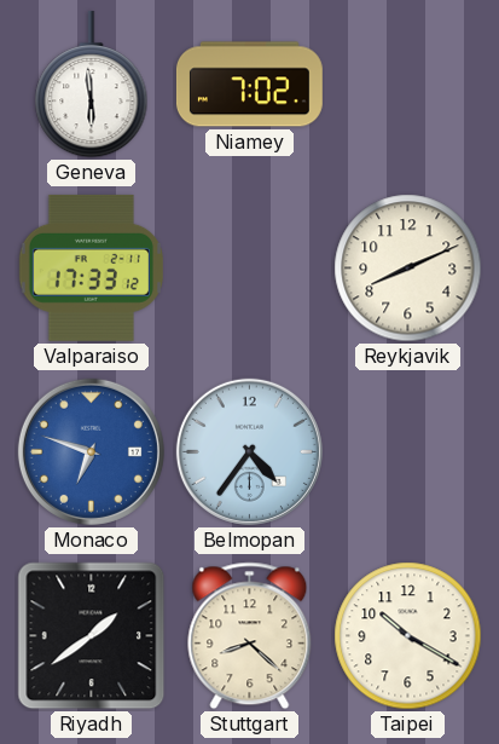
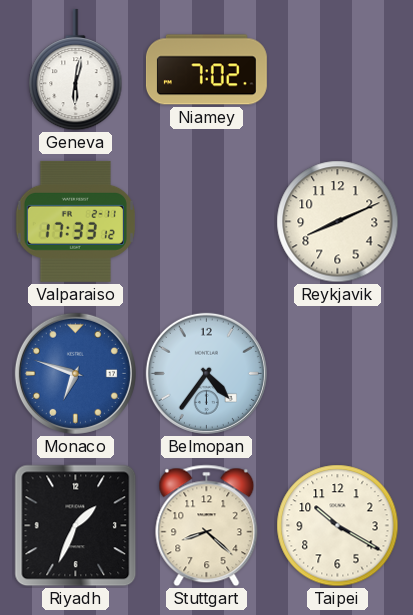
Geneva: 5:59 -> 6:02 (76, 70)
Riyadh: 1:39 -> 1:34 (76, 526)
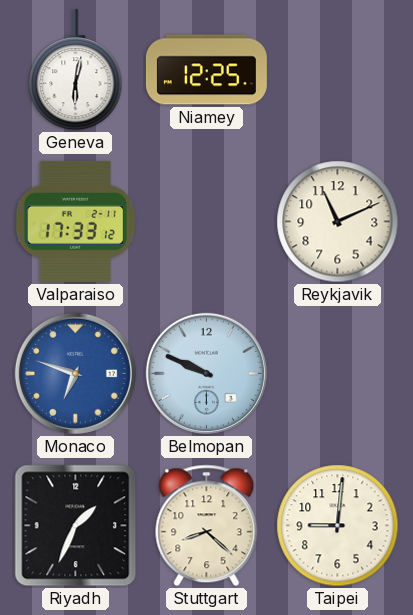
Niamey: 7:02 -> 12:25 (206, 70)
Reykjavik: 8:11 -> 11:11 (338, 222)
Belmopan: 4:36 -> 9:49 (206, 373)
Taipei: 10:20 -> 9:01 (338, 526)
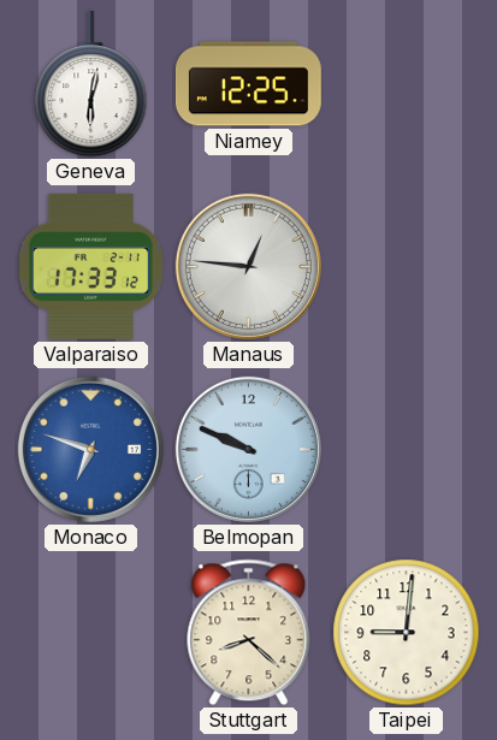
Manaus: none -> 12:46 (248, 266)
Reykjavik: 11:11 -> none (338, 222)
Riyadh: 1:34 -> none (76, 526)
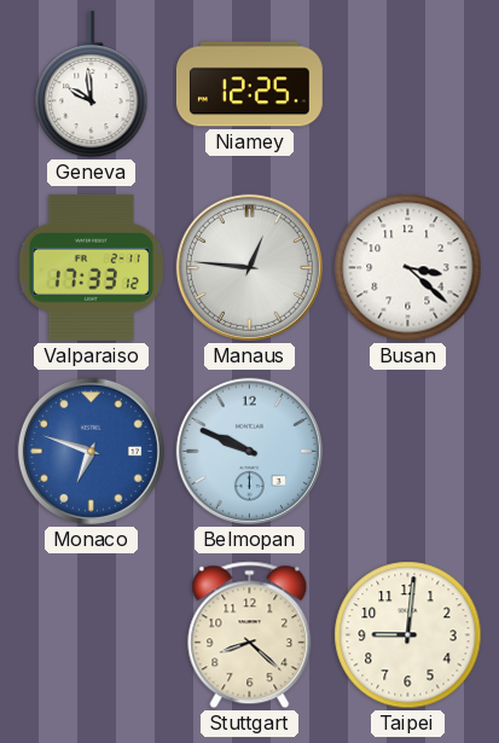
Geneva: 6:02 -> 9:59 (92, 85)
Busan: none -> 3:22 (408, 268)
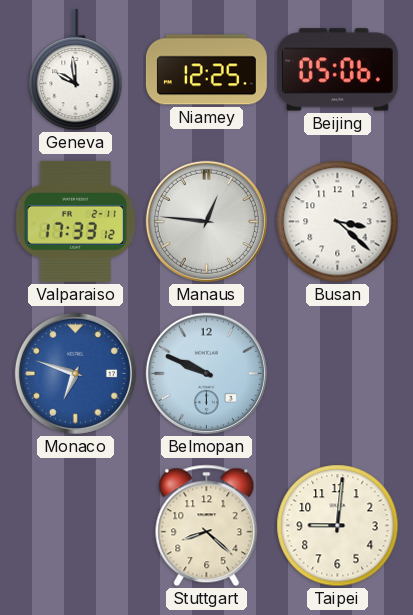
Beijing: none -> 05:06 (337, 70)
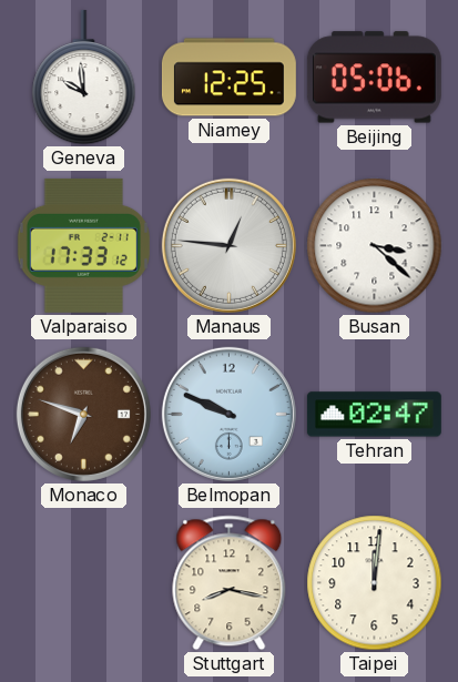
Monaco dial: blue -> brown (83, 414)
Tehran: none -> 02:47 (374, 415)
Stuttgart: 8:22 -> 8:17 (230, 583)
Taipei: 9:01 -> 12:01 (375, 583)
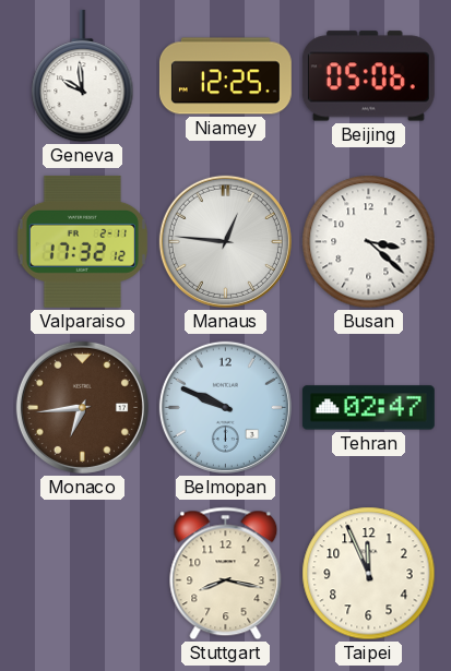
Valparaiso: 17:33 -> 17:32 (82, 241)
Monaco: 6:48 -> 6:44 (82, 407)
Taipei: 12:01 -> 11:56 (369, 574)
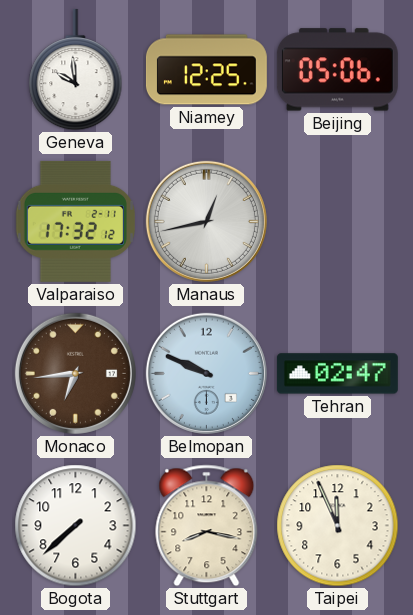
Manaus: 12:46 -> 12:43 (206, 221)
Busan: 3:22 -> none (369, 242)
Bogota: none -> 7:38 (76, 526)
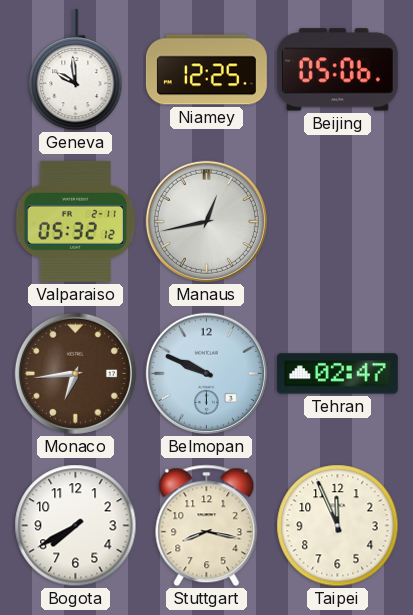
Valparaiso: 17:32 -> 05:32 (75, 221)
Bogota: 7:38 -> 7:40 (76, 526)
